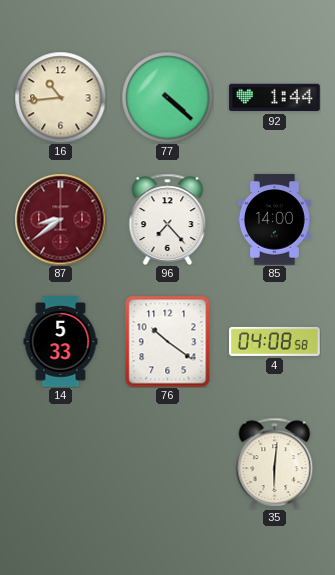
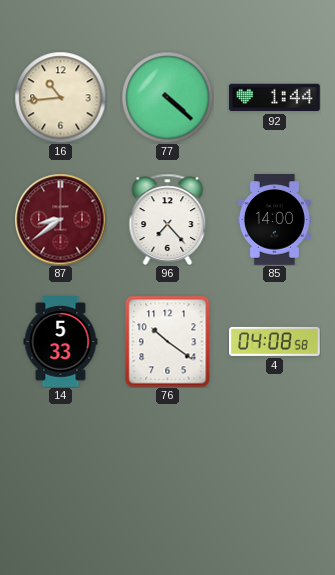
35: 6:01 -> none (275, 463)
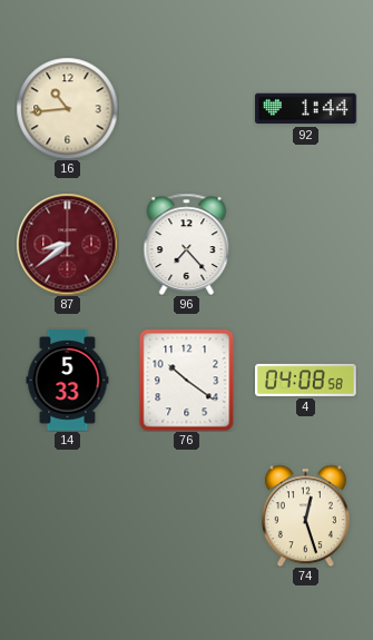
77: 4:22 -> none (167, 97)
85: 14:00 -> none (274, 220)
74: none -> 12:27 (305, 515)
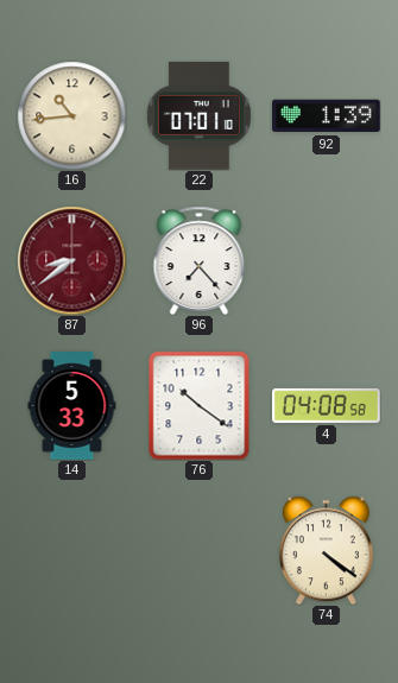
22: none -> 07:01 (198, 116)
92: 1:44 -> 1:39 (327, 116)
74: 12:27 -> 4:21 (326, 550)
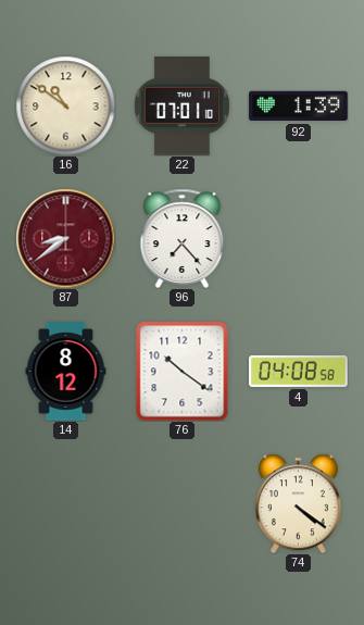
16: 10:44 -> 10:51 (65, 105)
14: 5:33 -> 8:12 (66, 372)
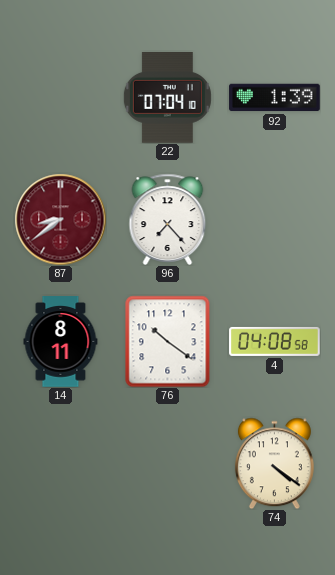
16: 10:51 -> none (65, 105)
22: 07:01 -> 07:04 (167, 98)
14: 8:12 -> 8:11 (61, 342)
